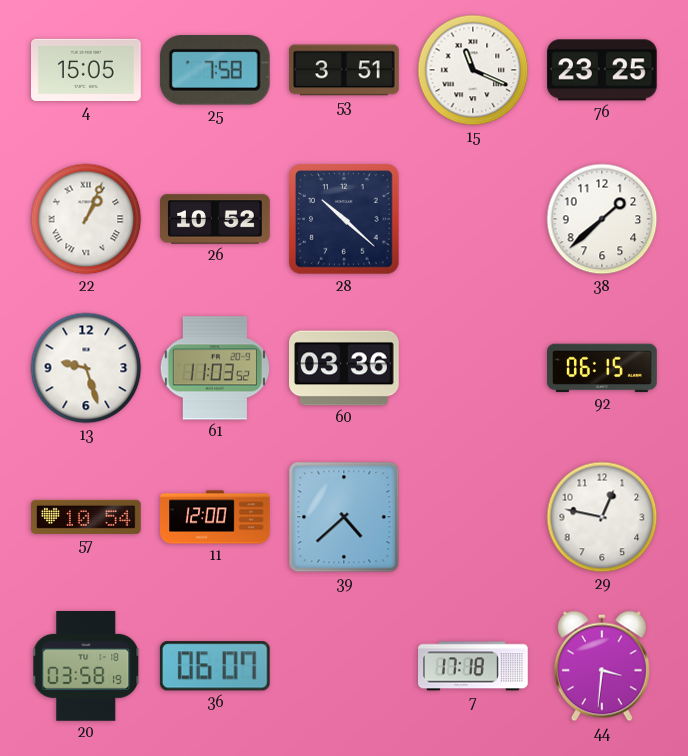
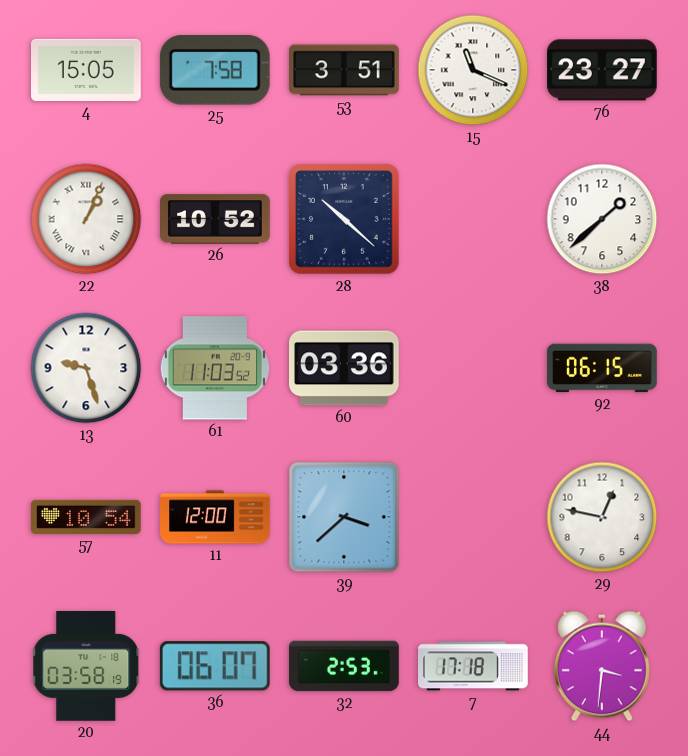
76: 23:25 -> 23:27 (603, 70)
39: 4:38 -> 3:38 (344, 517)
32: none -> 2:53 (344, 666)
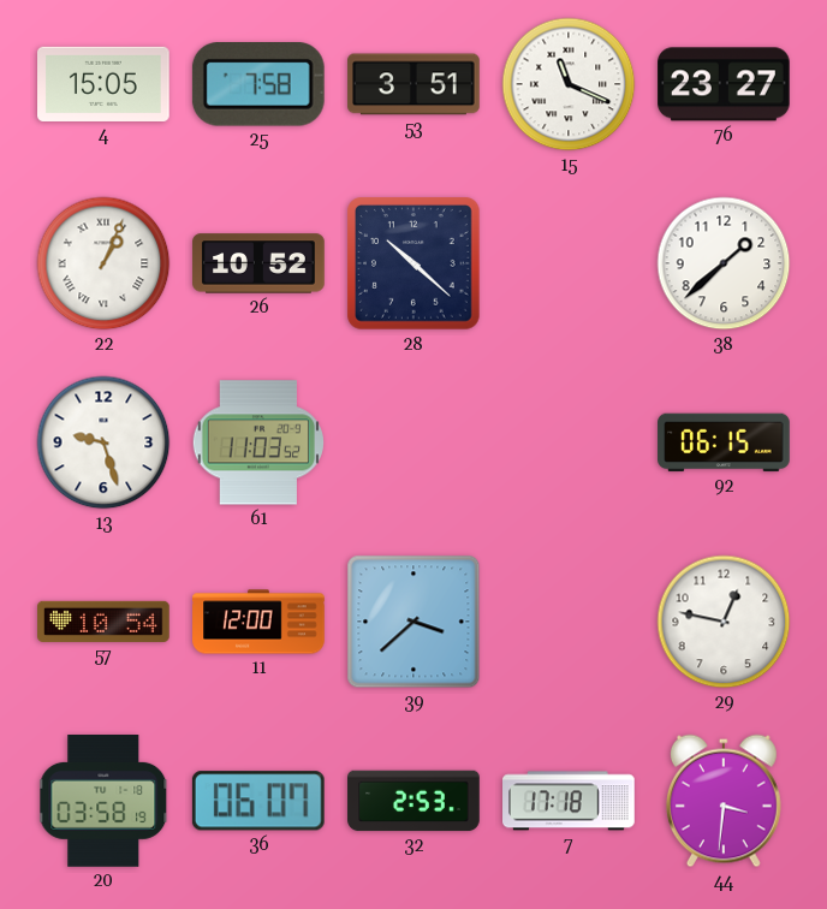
60: 03:36 -> none (345, 368)
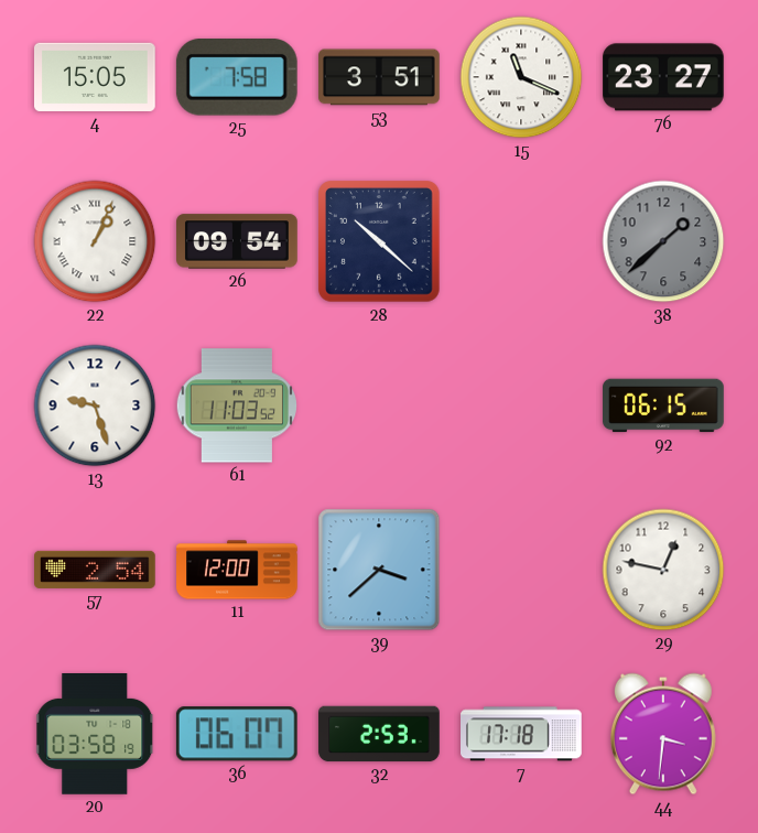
26: 10:52 -> 09:54 (237, 241)
38 dial: white -> grey (663, 241)
57: 10:54 -> 2:54 (96, 570)
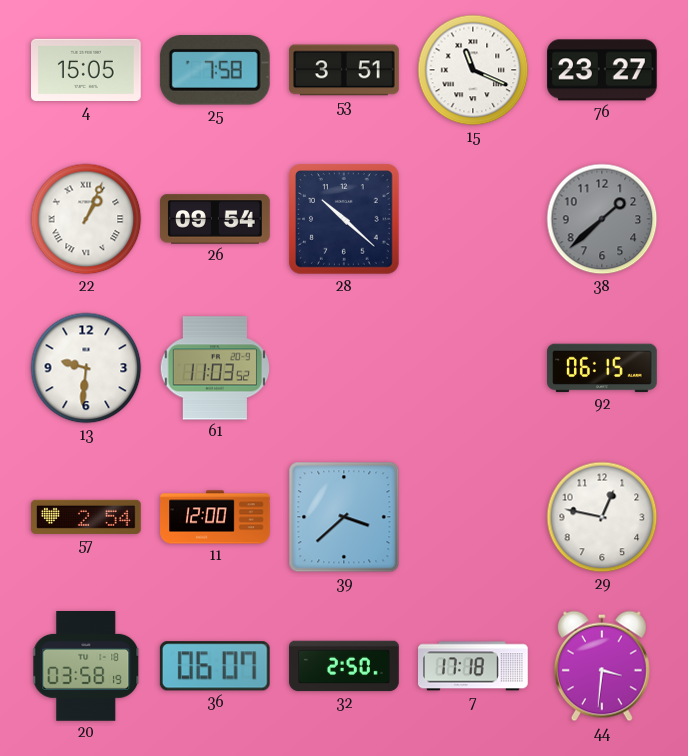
13: 9:27 -> 9:31 (86, 368)
32: 2:53 -> 2:50 (344, 666)
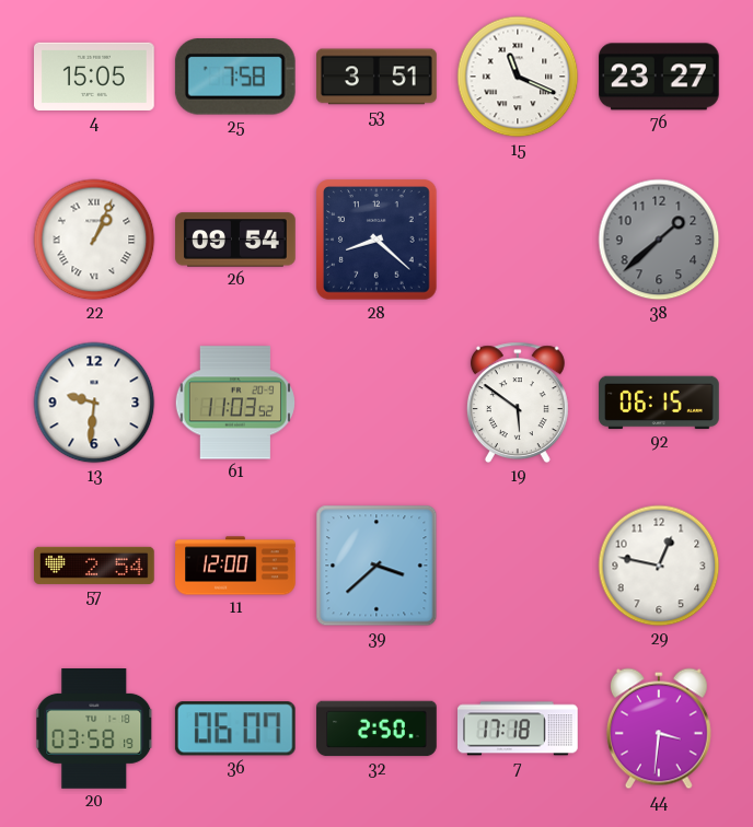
28: 10:22 -> 8:22 (376, 240)
19: none -> 5:51 (518, 403)
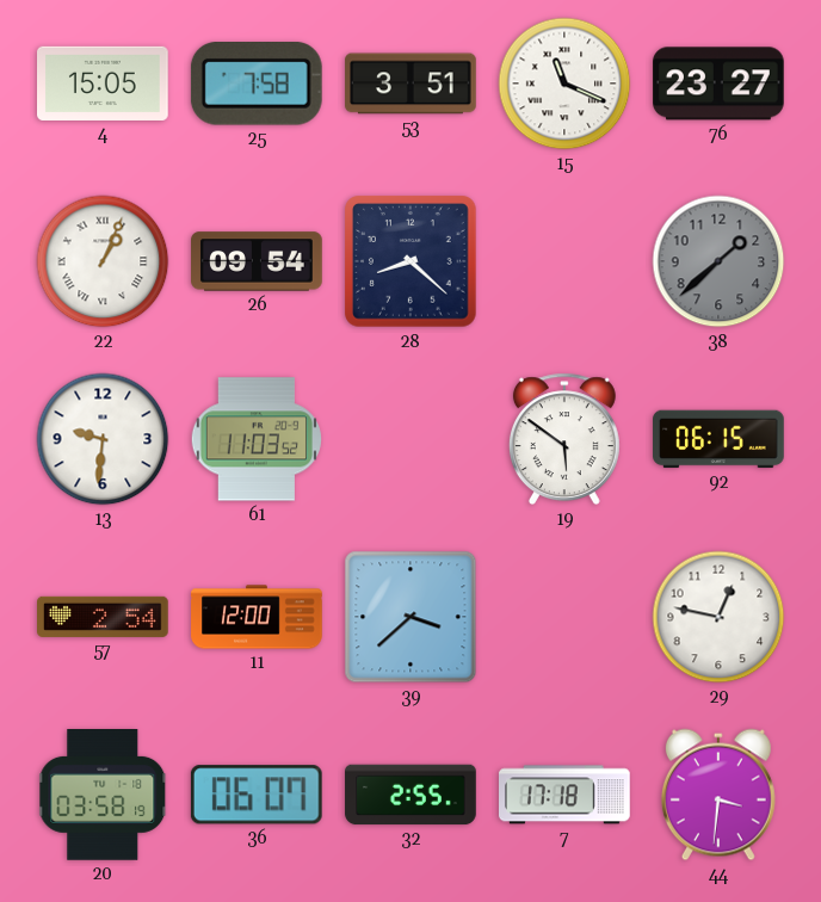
32: 2:50 -> 2:55 (410, 795)
